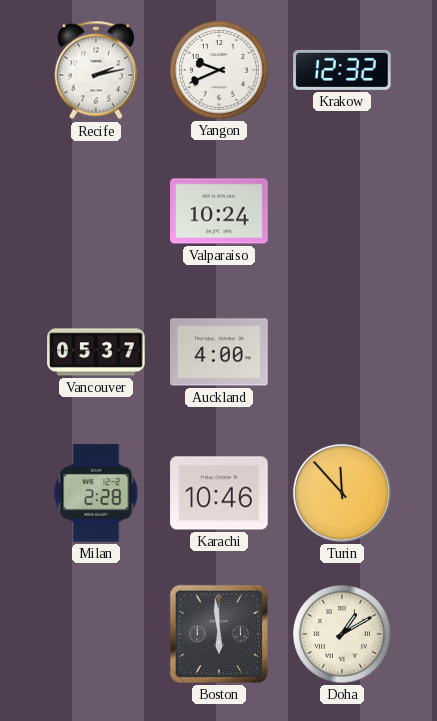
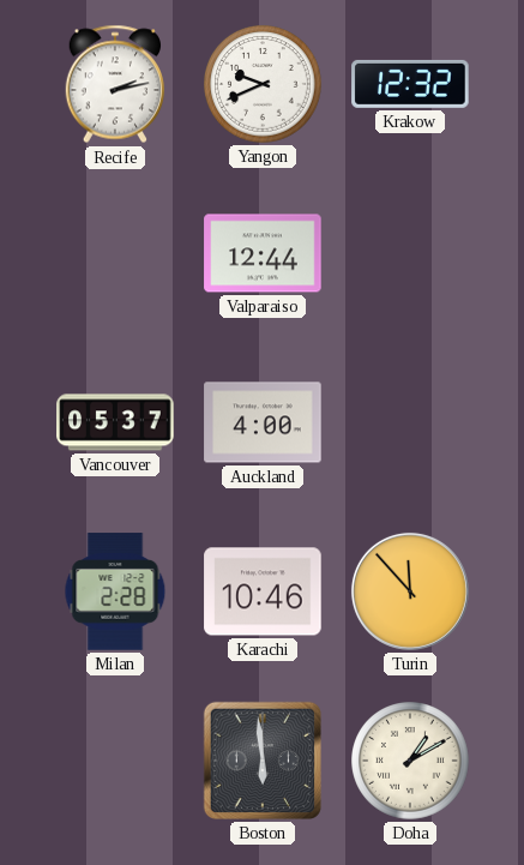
Valparaiso: 10:24 -> 12:44 (263, 253)
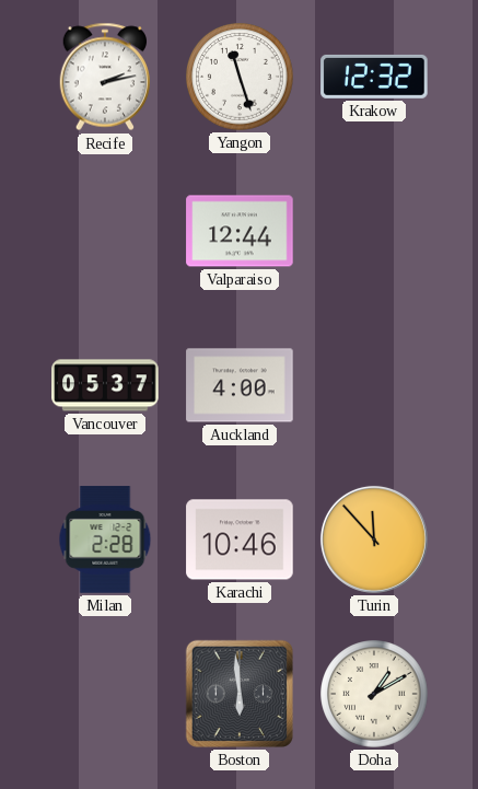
Yangon: 9:41 -> 11:27 (240, 77)
